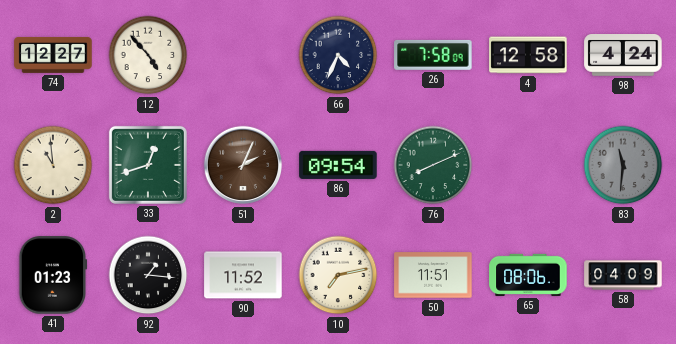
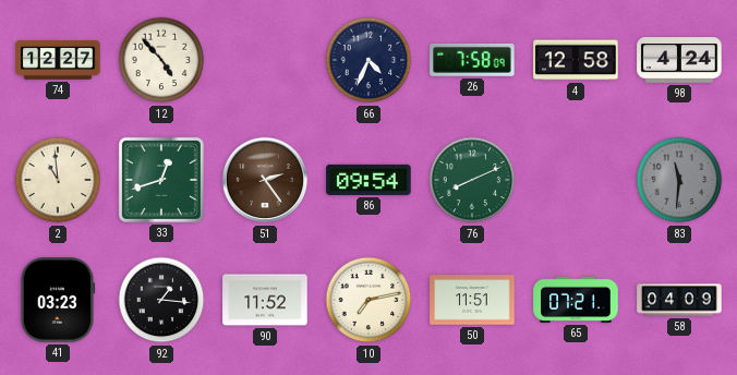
51: 2:04 -> 2:24 (265, 180)
41: 01:23 -> 03:23 (58, 300)
65: 08:06 -> 07:21 (576, 300)
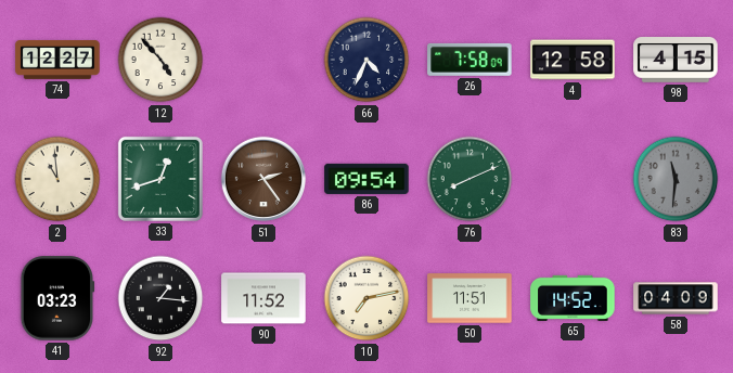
98: 4:24 -> 4:15 (676, 61)
65: 07:21 -> 14:52 (573, 298)
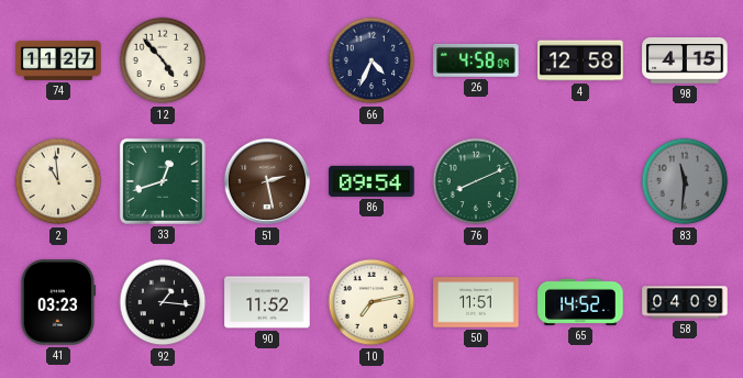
74: 12:27 -> 11:27 (58, 60)
26: 7:58 -> 4:58 (476, 60)
51: 2:24 -> 2:28 (267, 181)
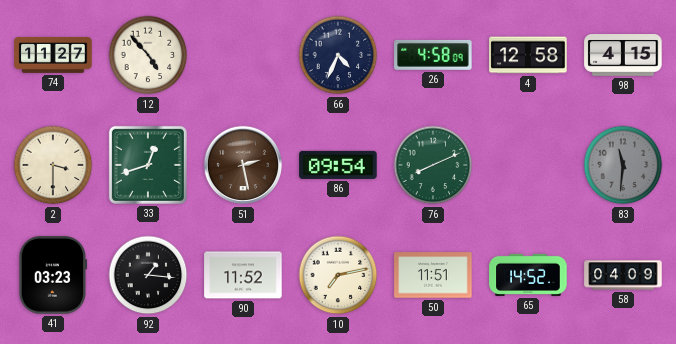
2: 10:59 -> 3:30 (53, 165)
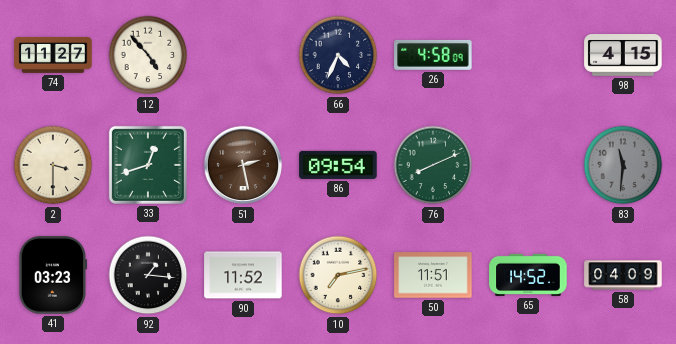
4: 12:58 -> none (528, 55)
